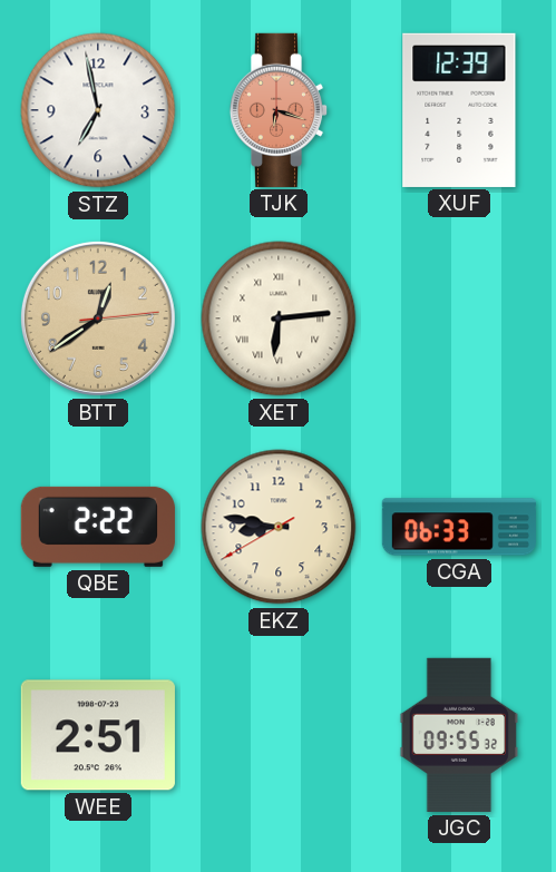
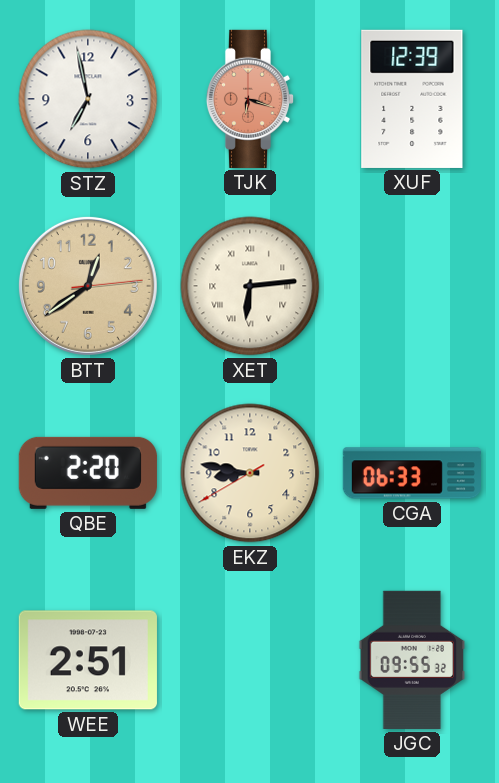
QBE: 2:22 -> 2:20 (88, 473)
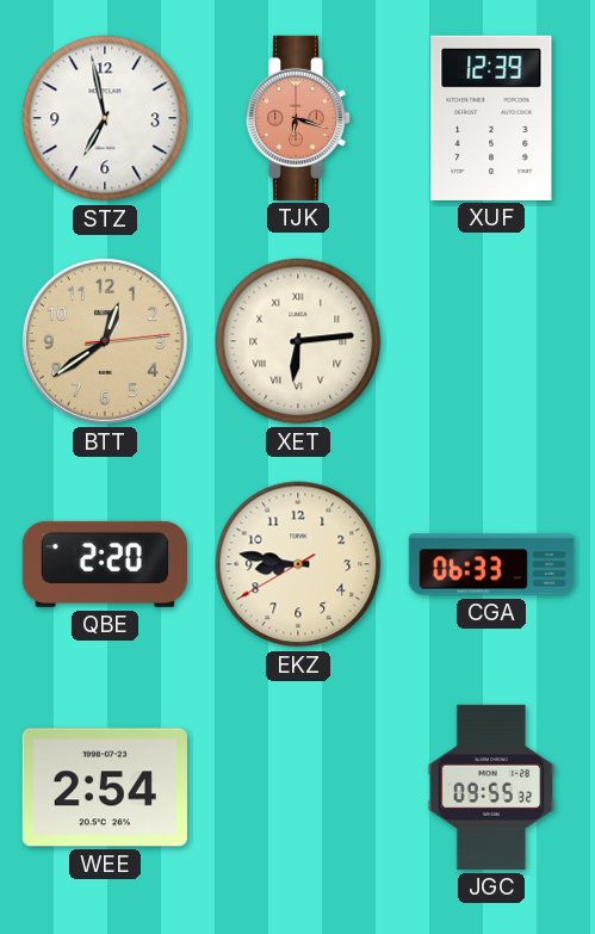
WEE: 2:51 -> 2:54 (105, 787)
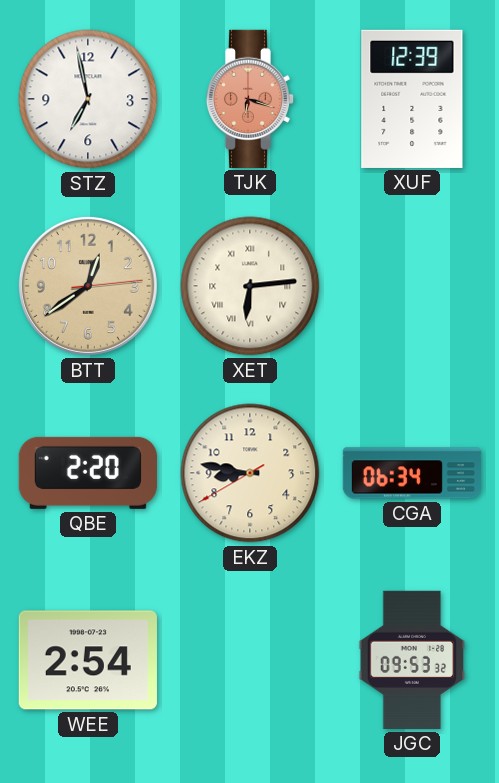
CGA: 06:33 -> 06:34 (412, 473)
JGC: 09:55 -> 09:53 (412, 660)
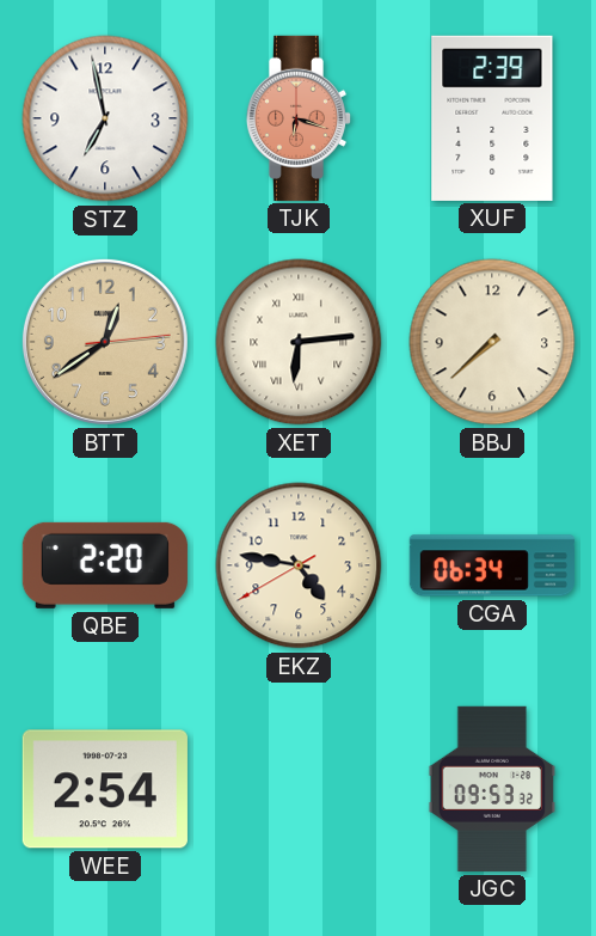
XUF: 12:39 -> 2:39 (492, 118)
BBJ: none -> 7:38 (492, 342)
EKZ: 8:46 -> 4:46 (299, 565)
